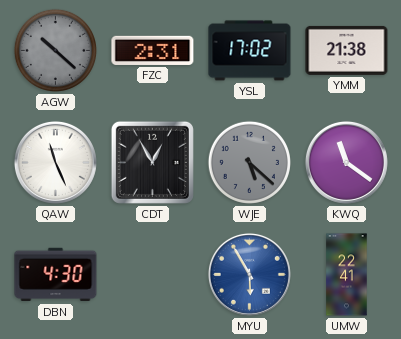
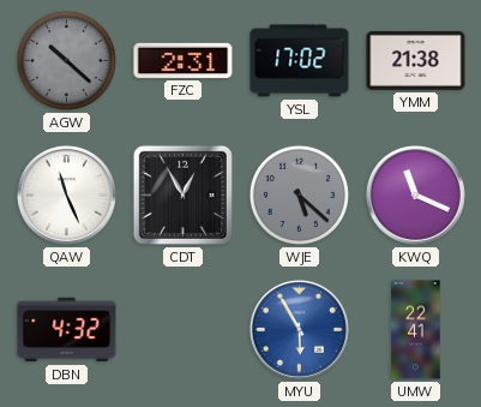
KWQ: 11:21 -> 11:19 (415, 194)
DBN: 4:30 -> 4:32 (67, 330)
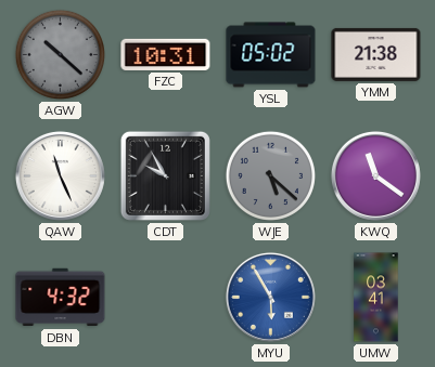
FZC: 2:31 -> 10:31 (166, 54)
YSL: 17:02 -> 05:02 (271, 55)
CDT: 12:55 -> 9:55 (165, 175)
KWQ: 11:19 -> 11:21 (375, 175)
UMW: 22:41 -> 03:41 (376, 298)
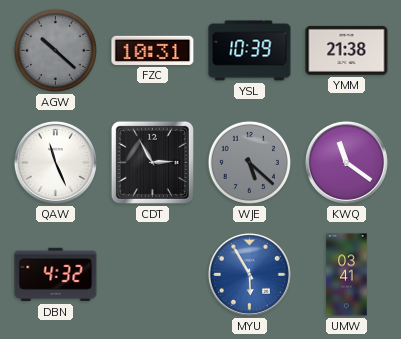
YSL: 05:02 -> 10:39 (250, 51)
CDT: 9:55 -> 2:55 (152, 162)
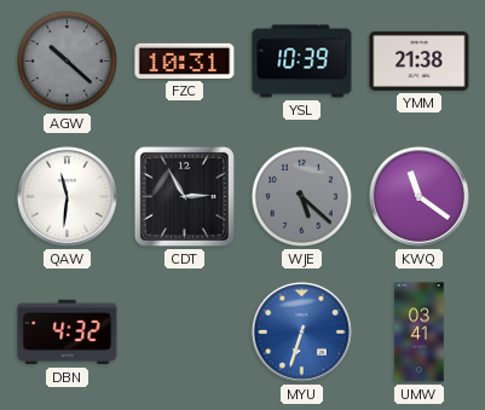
QAW: 11:26 -> 11:31 (67, 196)
MYU: 5:55 -> 6:33 (301, 331)
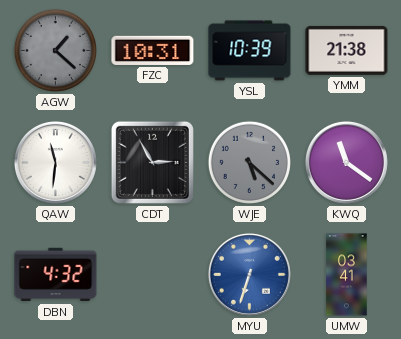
AGW: 10:22 -> 1:22 (55, 50)
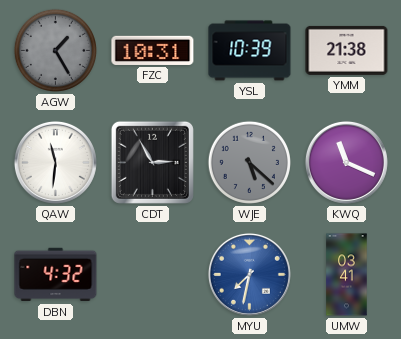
AGW: 1:22 -> 1:25 (55, 50)
KWQ: 11:21 -> 11:19 (346, 162)
MYU: 6:33 -> 7:32 (249, 274)
